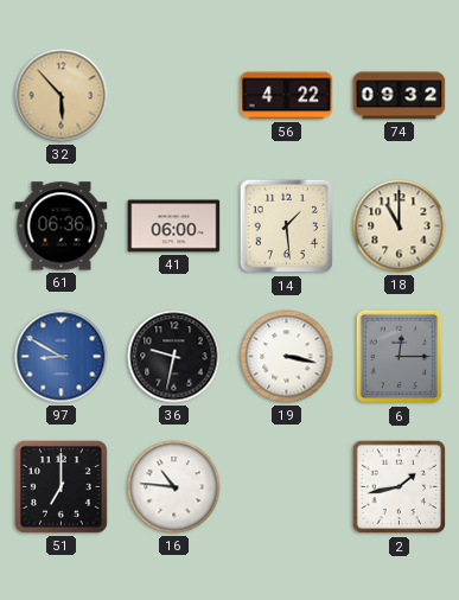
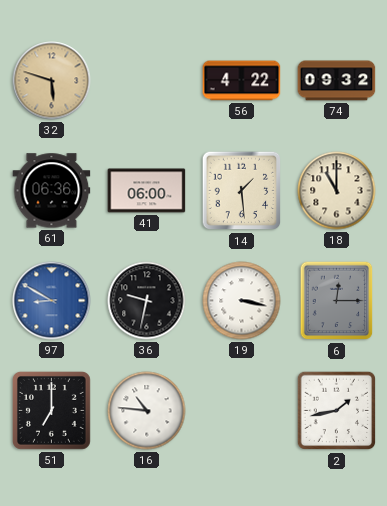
32: 5:53 -> 5:48 (52, 81)
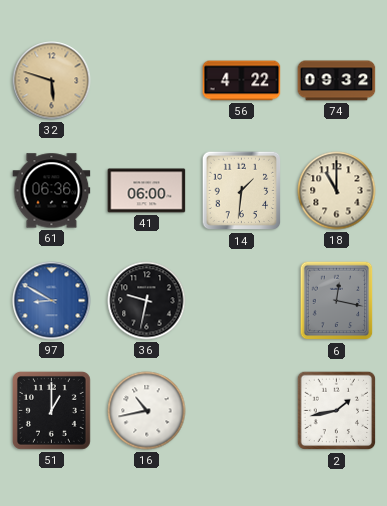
14: 1:29 -> 1:31 (242, 191)
19: 3:17 -> none (242, 301)
6: 12:15 -> 12:17 (337, 301)
51: 7:00 -> 1:00 (51, 410)
16: 10:46 -> 10:43 (147, 411)
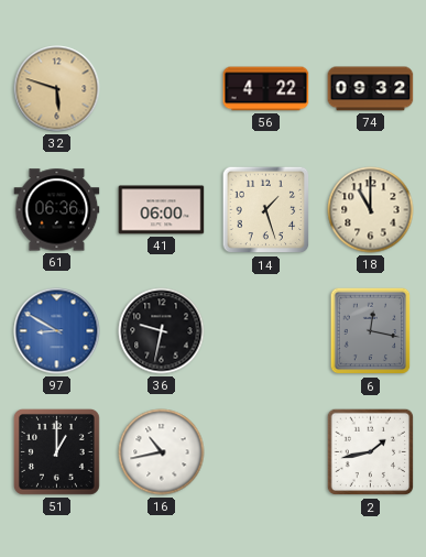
14: 1:31 -> 1:27 (266, 210)
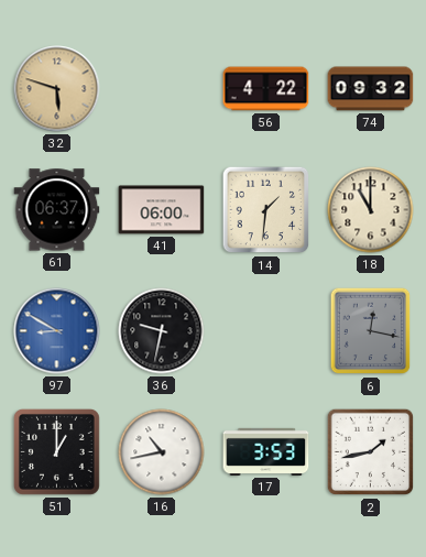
61: 06:36 -> 06:37 (57, 210)
14: 1:27 -> 1:31 (266, 210)
17: none -> 3:53 (266, 451)
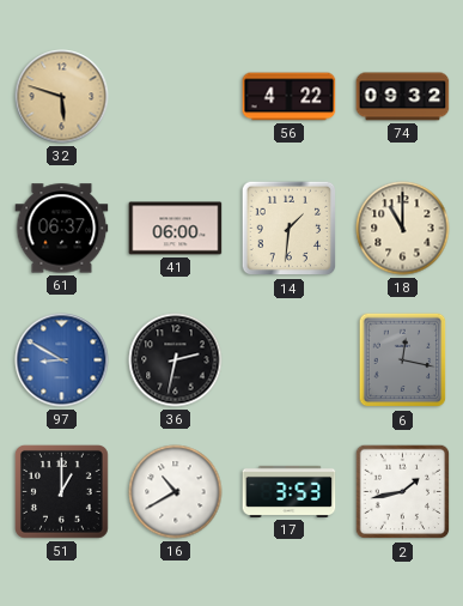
36: 9:32 -> 2:32 (176, 360)
16: 10:43 -> 10:40 (176, 492)
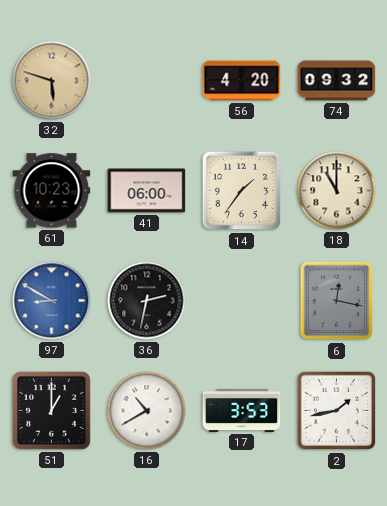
56: 4:22 -> 4:20 (242, 81)
61: 06:37 -> 10:23 (52, 191)
14: 1:31 -> 1:36 (242, 191)
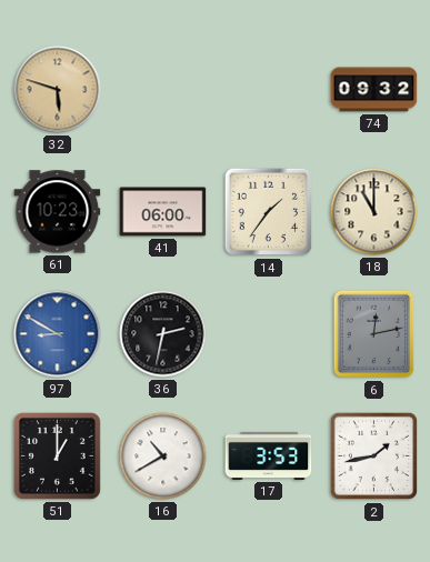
56: 4:20 -> none (242, 81)
6: 12:17 -> 12:13 (374, 334)
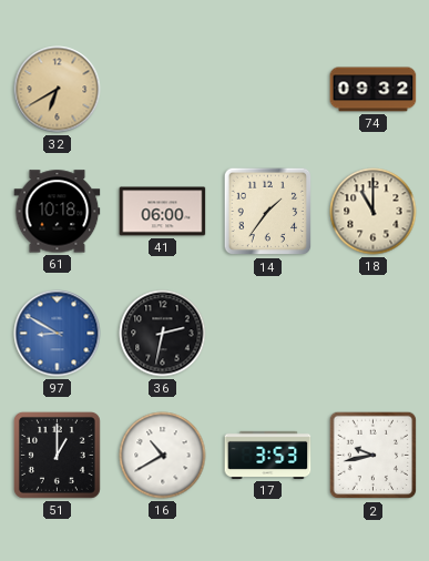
32: 5:48 -> 6:40 (58, 90)
61: 10:23 -> 10:18 (58, 212)
6: 12:13 -> none (374, 334)
2: 1:43 -> 9:43 (374, 456)
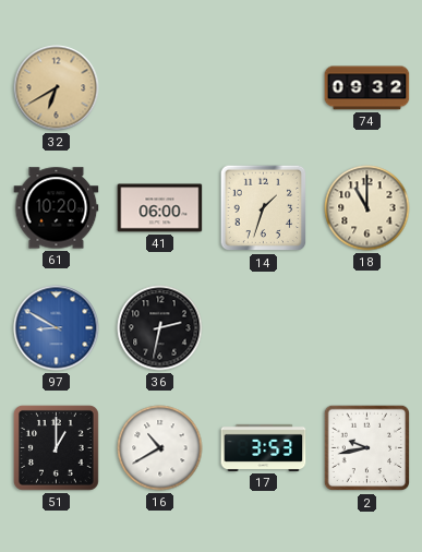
61: 10:18 -> 10:20 (57, 208)
14: 1:36 -> 1:33 (264, 208)
